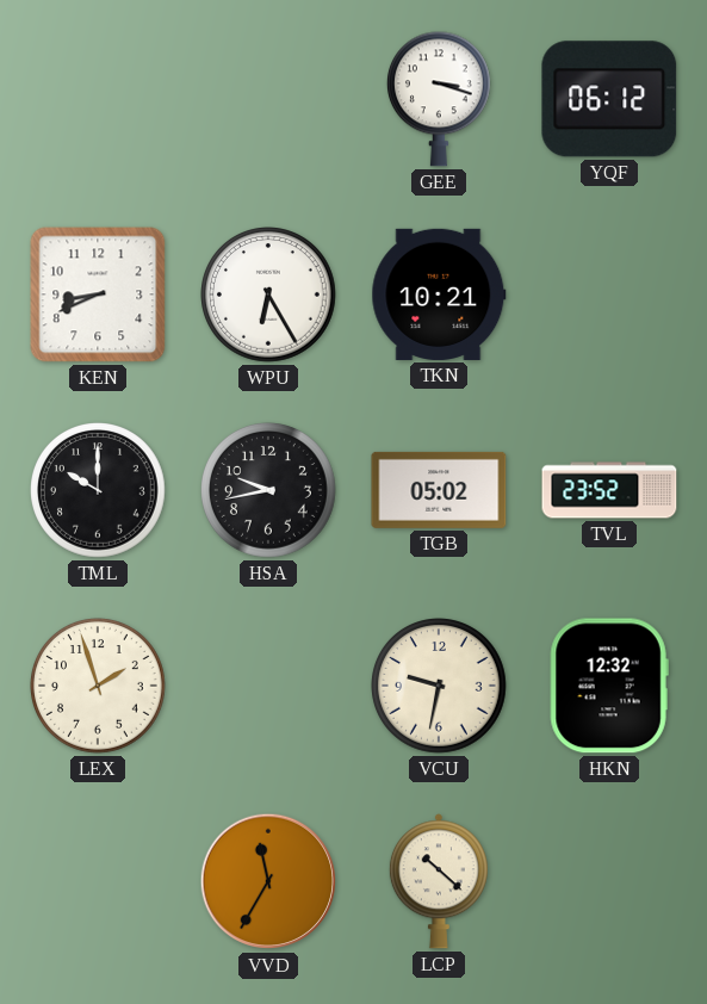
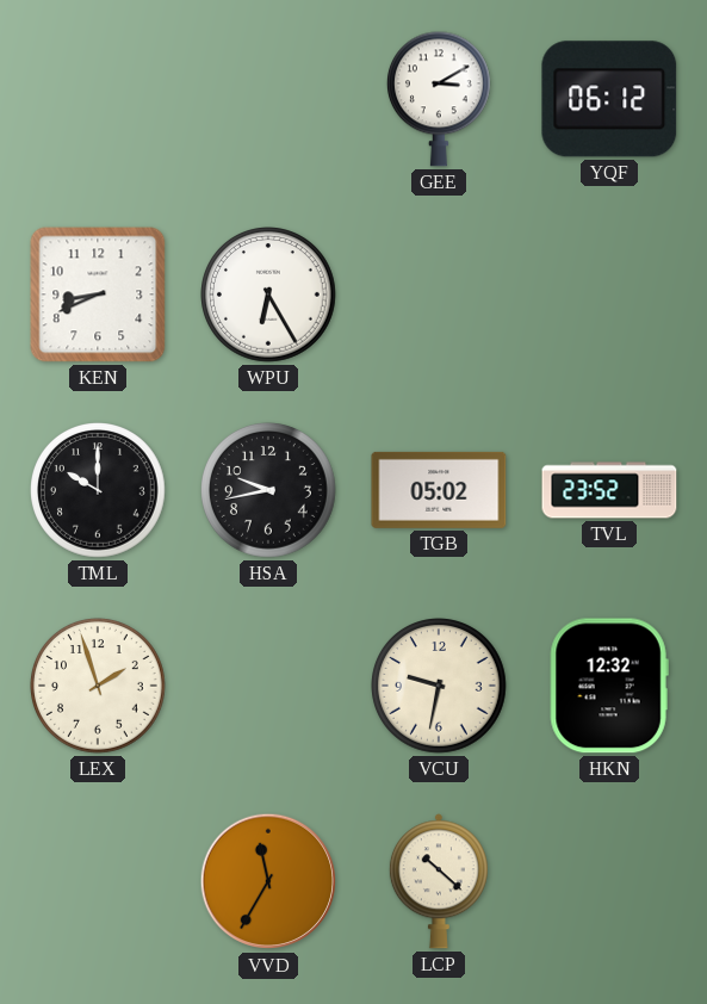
GEE: 3:18 -> 3:10 (439, 99)
TKN: 10:21 -> none (439, 295)
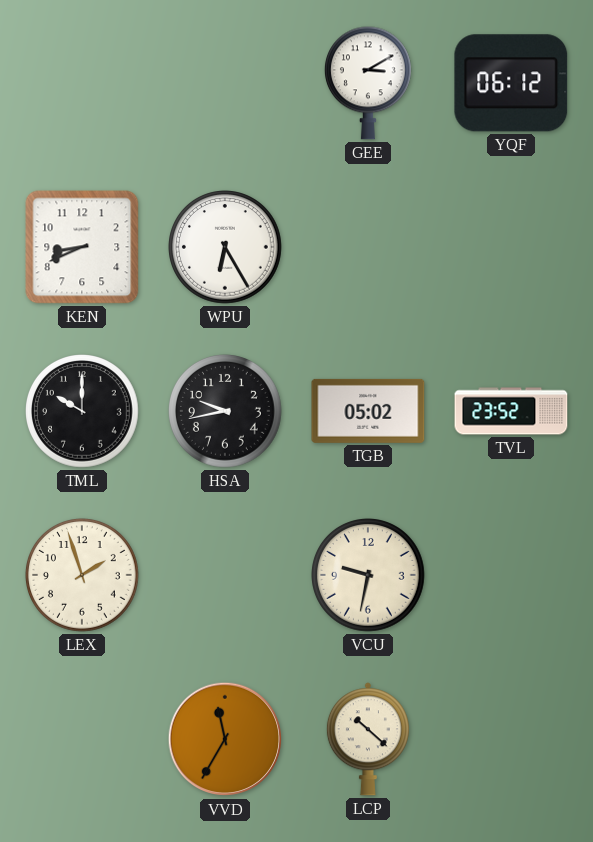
HKN: 12:32 -> none (609, 686)
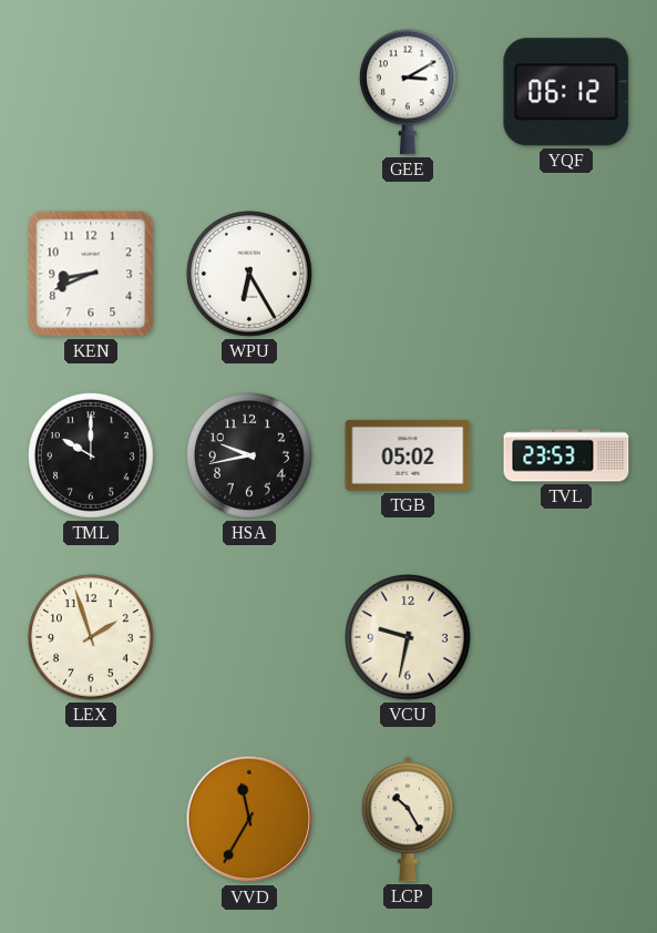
TVL: 23:52 -> 23:53 (566, 455)
LCP: 10:22 -> 10:25 (408, 819)
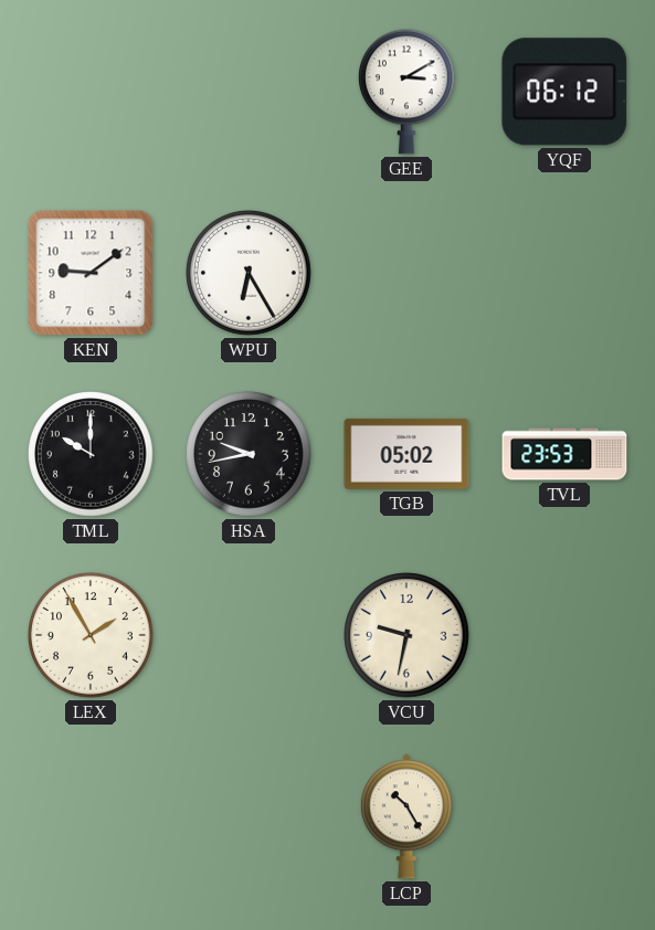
KEN: 8:41 -> 9:09 (91, 273)
LEX: 1:57 -> 1:55 (92, 636)
VVD: 11:35 -> none (249, 819)
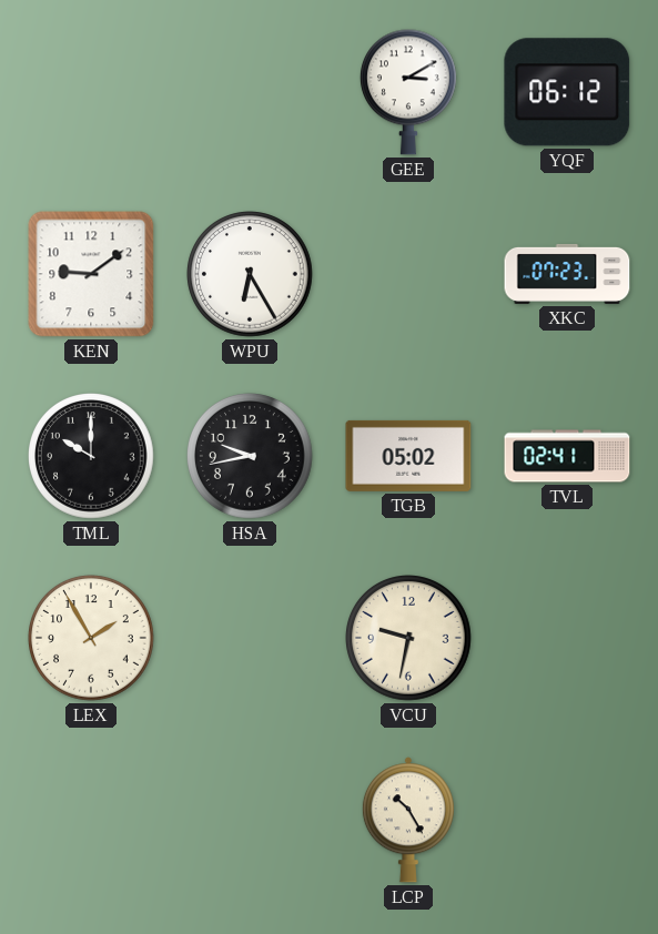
XKC: none -> 07:23 (567, 274)
TVL: 23:53 -> 02:41 (567, 456)
